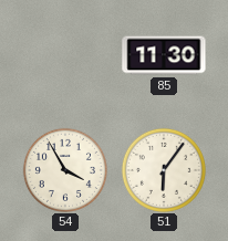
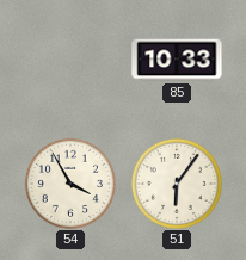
85: 11:30 -> 10:33 (177, 60)
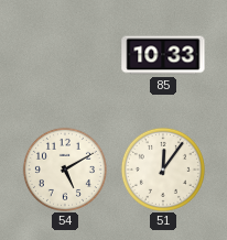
54: 3:55 -> 5:10 (65, 170)
51: 6:06 -> 12:06 (163, 170)
